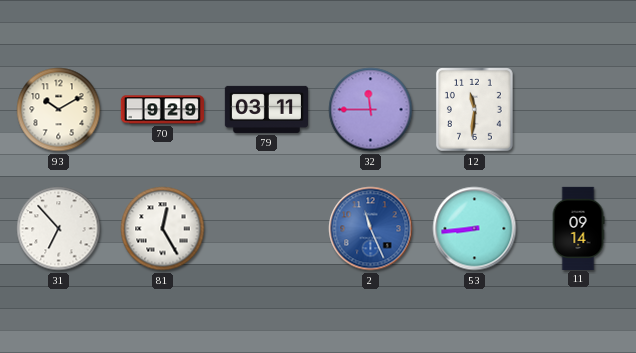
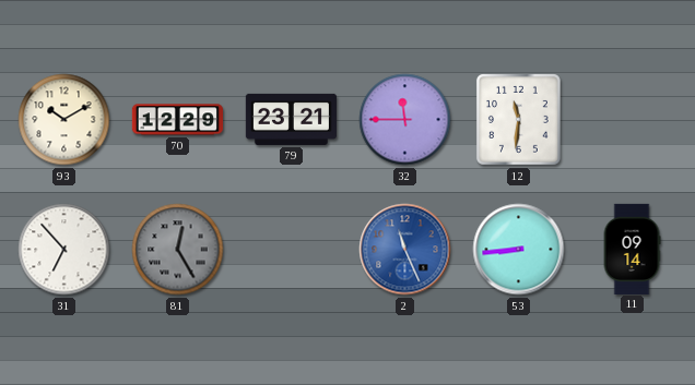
70: 9:29 -> 12:29 (177, 120)
79: 03:11 -> 23:21 (291, 119)
81 dial: white -> grey (178, 250)
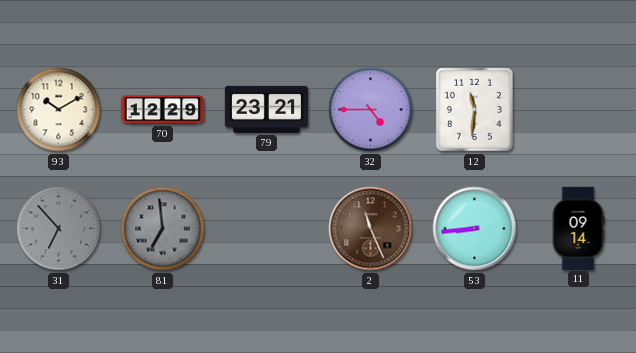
32: 11:45 -> 4:45 (371, 110)
31 dial: white -> grey (59, 229)
81: 12:25 -> 6:59 (163, 229)
2 dial: blue -> brown (371, 229)
